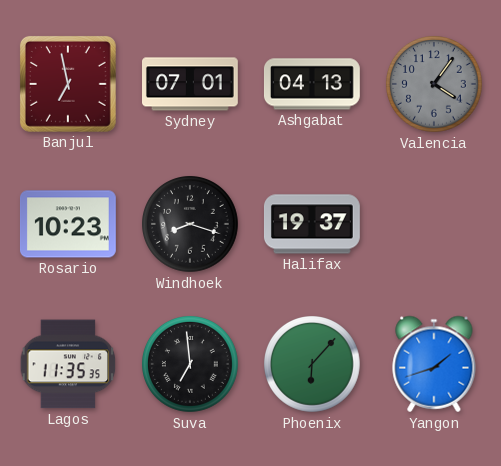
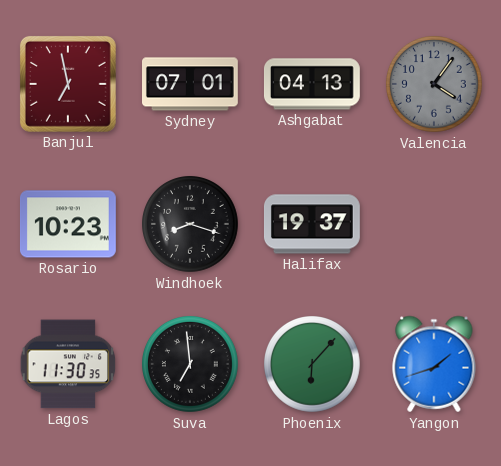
Lagos: 11:35 -> 11:30 (68, 364)
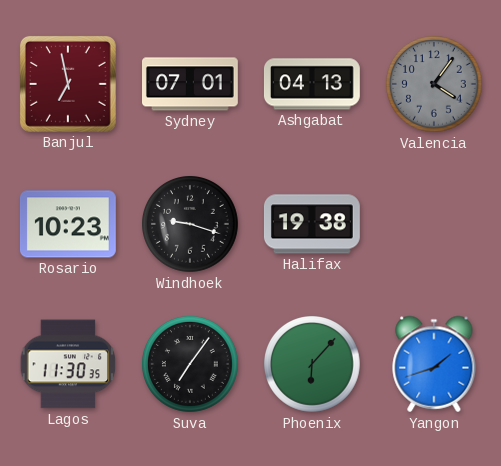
Windhoek: 8:18 -> 9:18 (191, 225)
Halifax: 19:37 -> 19:38 (312, 224)
Suva: 6:59 -> 7:06 (191, 365)
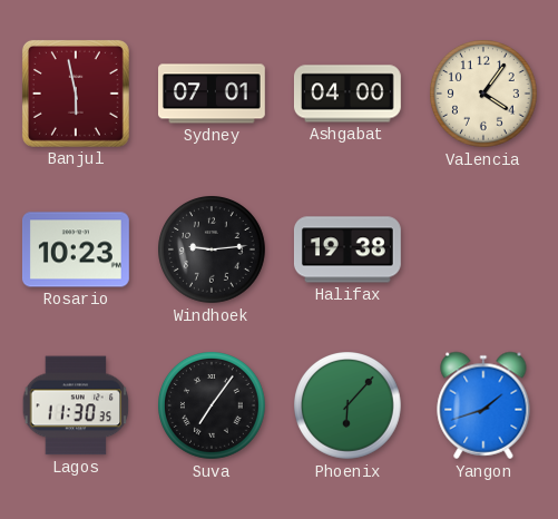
Banjul: 6:58 -> 5:58 (76, 94)
Ashgabat: 04:13 -> 04:00 (347, 94)
Valencia dial: grey -> cream (484, 95)
Windhoek: 9:18 -> 9:14 (213, 251)
